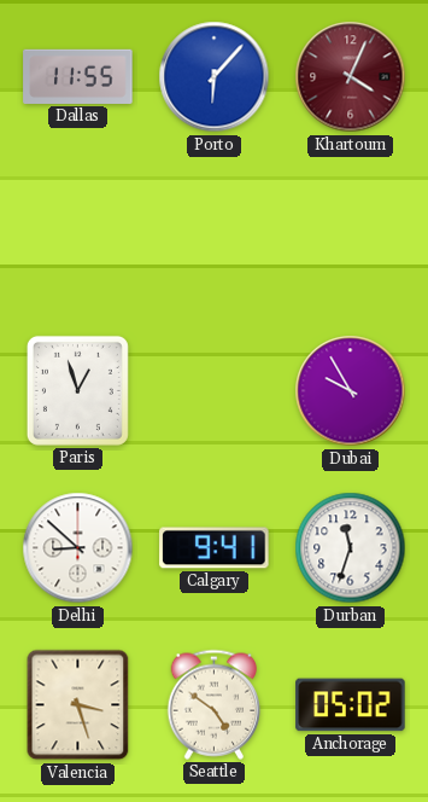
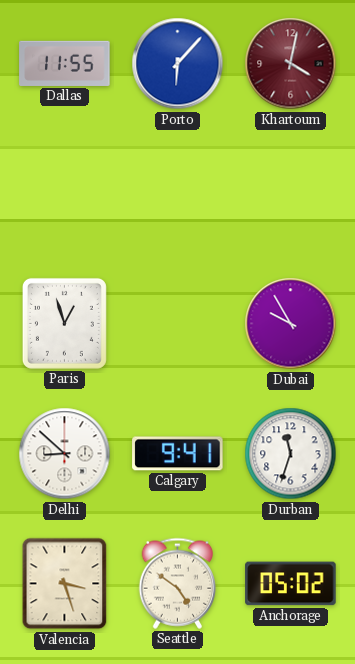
Khartoum: 4:04 -> 4:02 (291, 64)
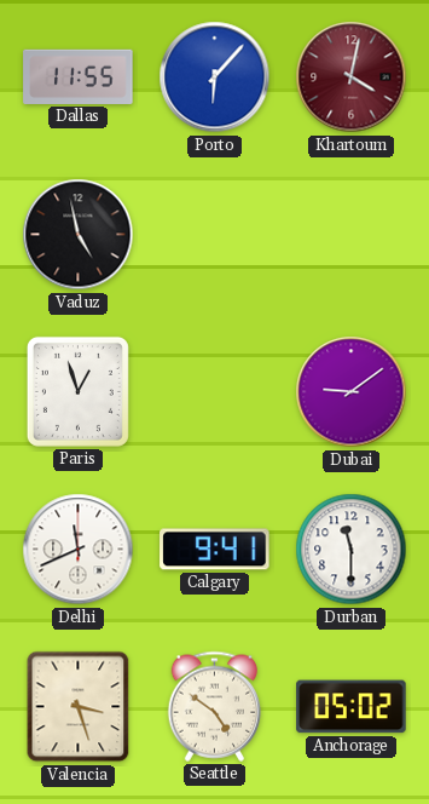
Vaduz: none -> 4:58 (79, 235)
Dubai: 9:55 -> 9:09 (352, 392)
Delhi: 8:52 -> 11:41 (79, 550)
Durban: 11:33 -> 11:30 (352, 550)
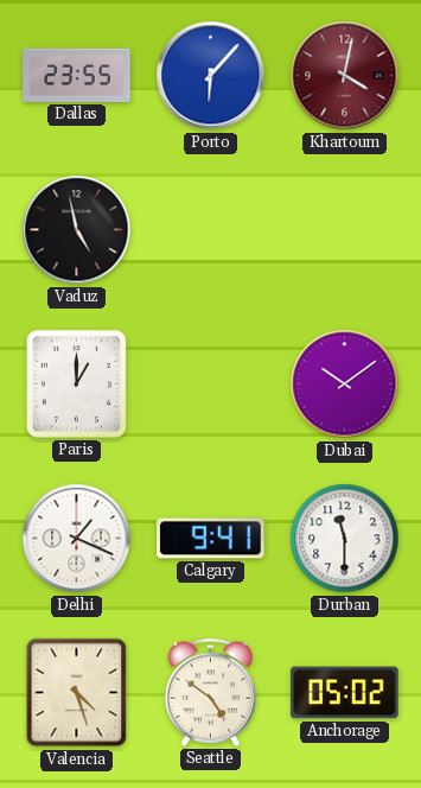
Dallas: 11:55 -> 23:55 (77, 75)
Paris: 12:57 -> 1:00 (76, 383)
Dubai: 9:09 -> 10:09 (345, 385)
Delhi: 11:41 -> 1:19 (77, 539)
Valencia: 3:27 -> 4:27 (77, 693)
